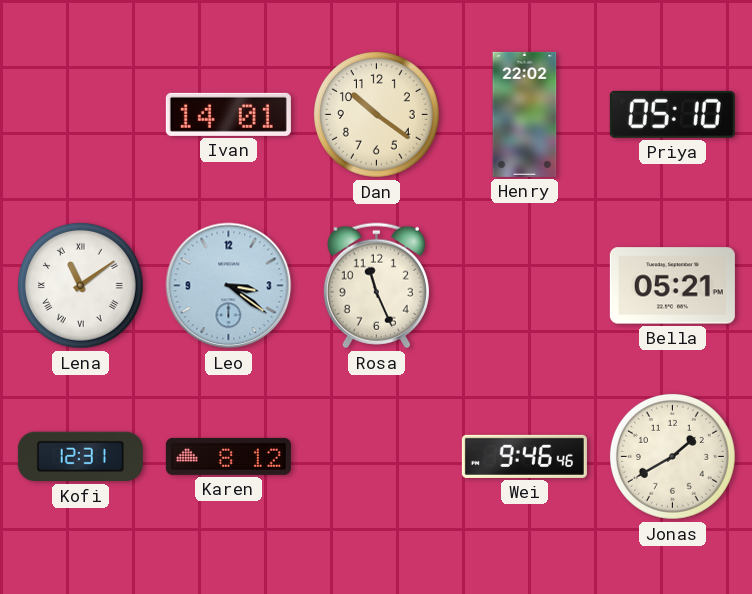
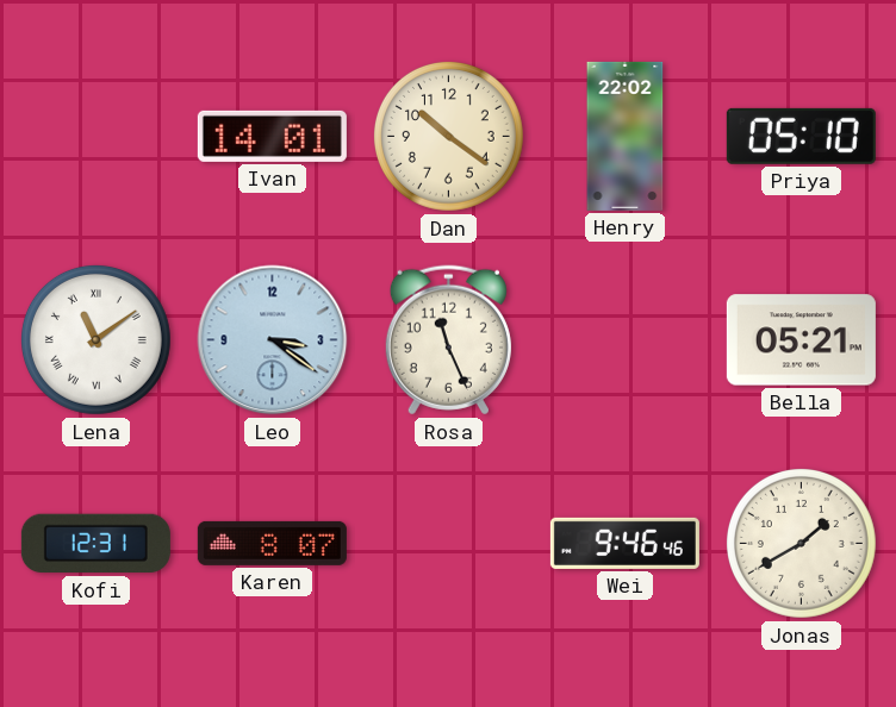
Karen: 8:12 -> 8:07 (272, 543)
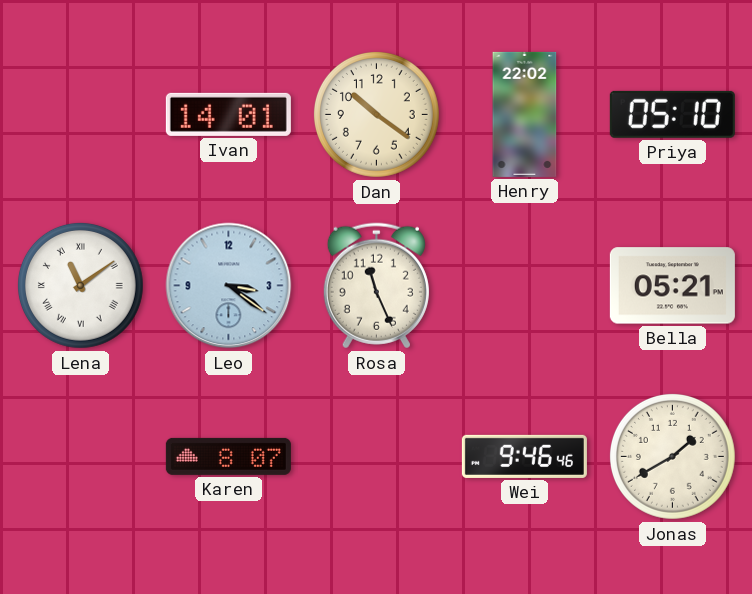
Kofi: 12:31 -> none (95, 544)
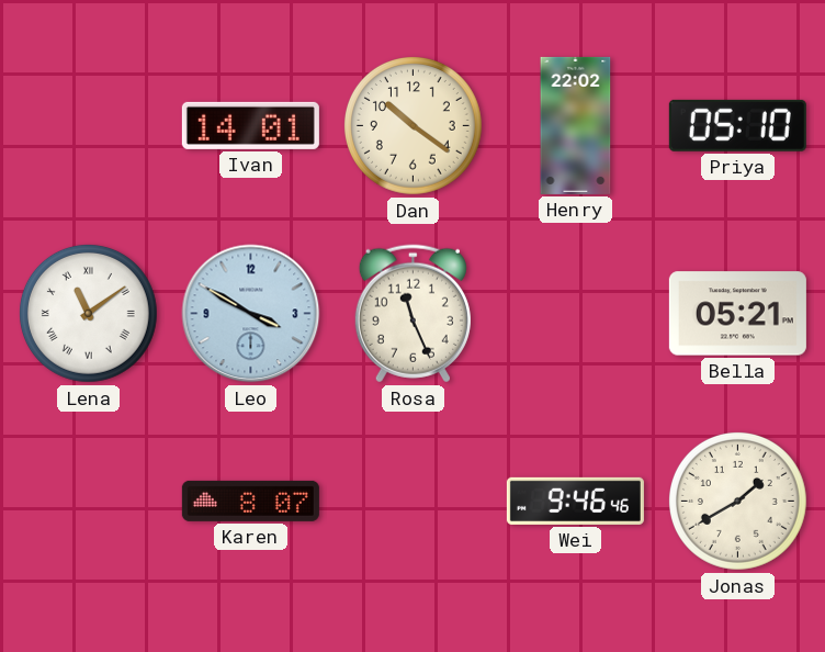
Leo: 3:21 -> 3:50 (251, 314)
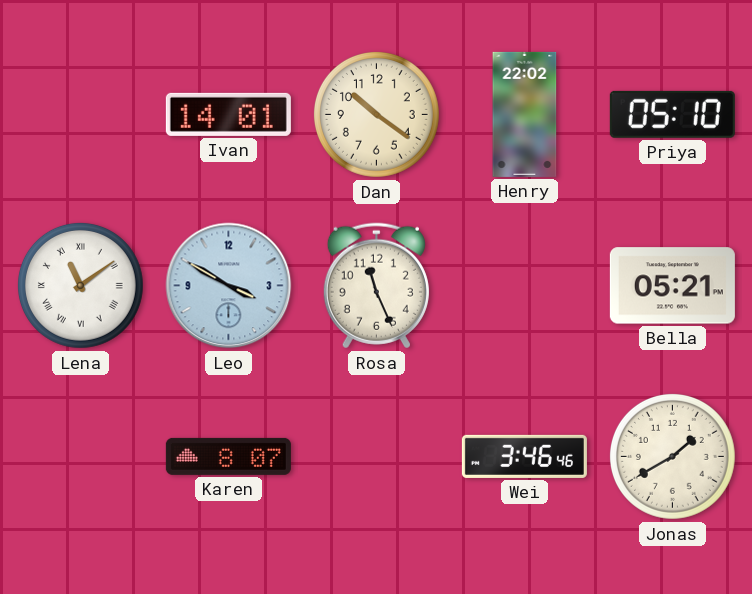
Wei: 9:46 -> 3:46 (524, 456)
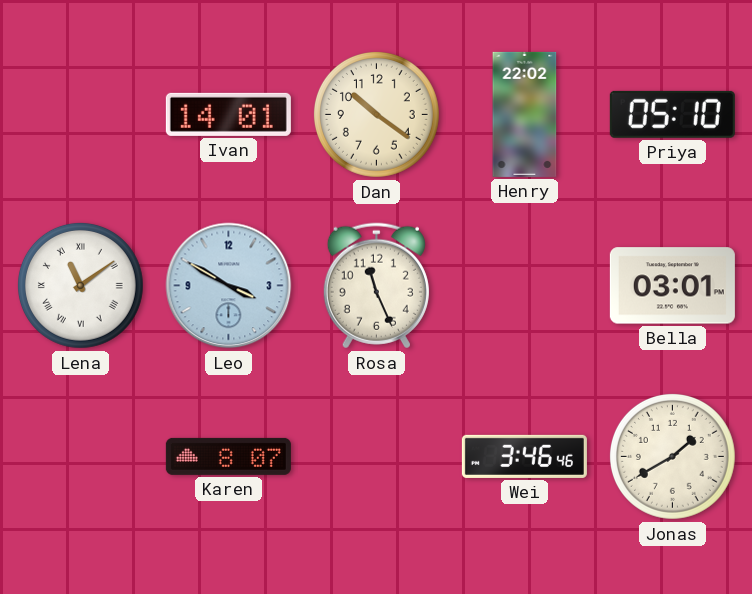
Bella: 05:21 -> 03:01 (672, 286)
